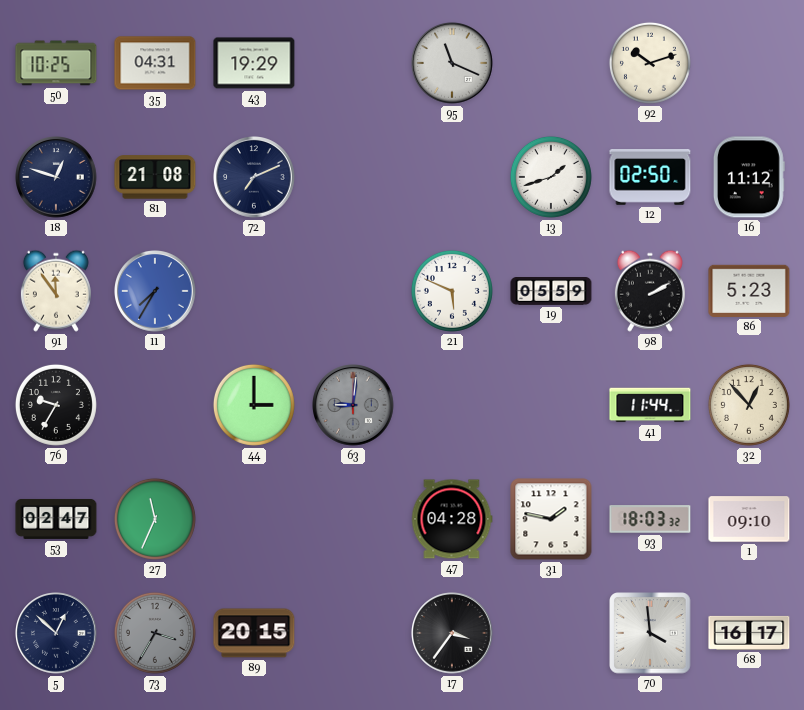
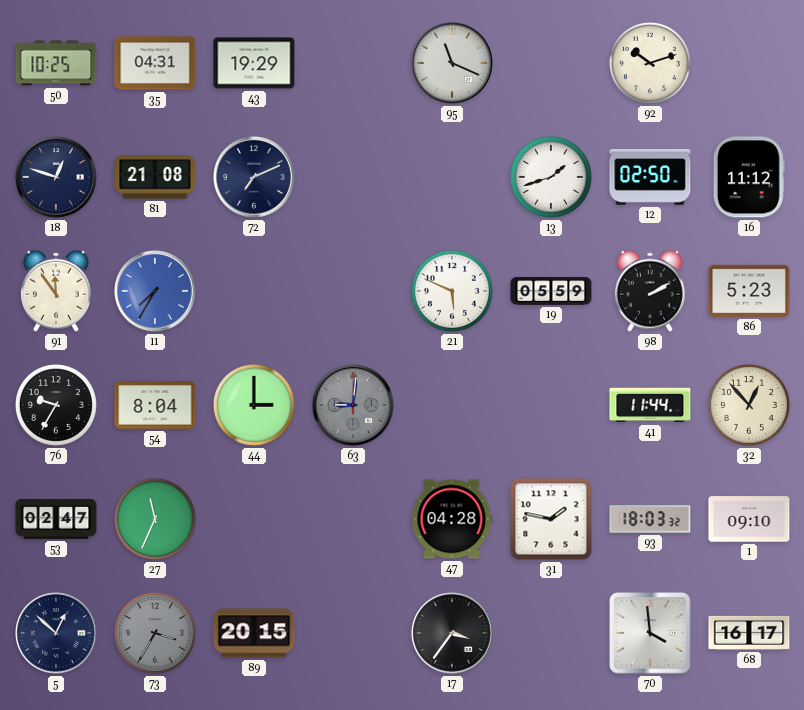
54: none -> 8:04 (155, 405)
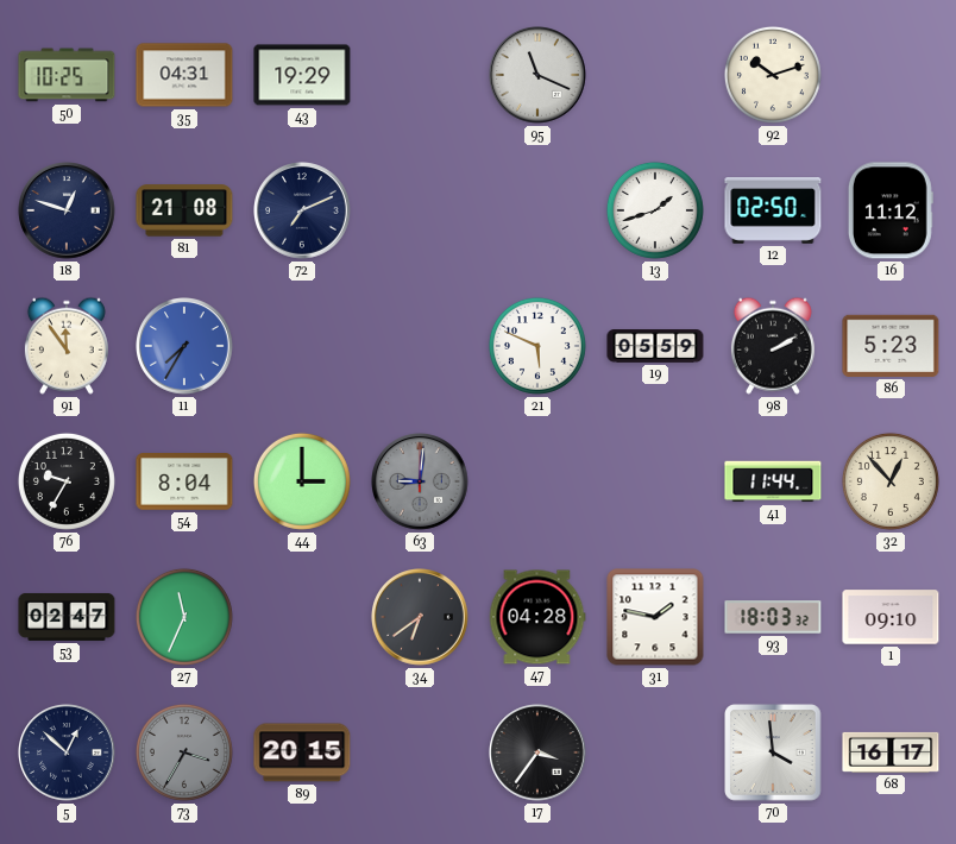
34: none -> 6:39 (420, 617)
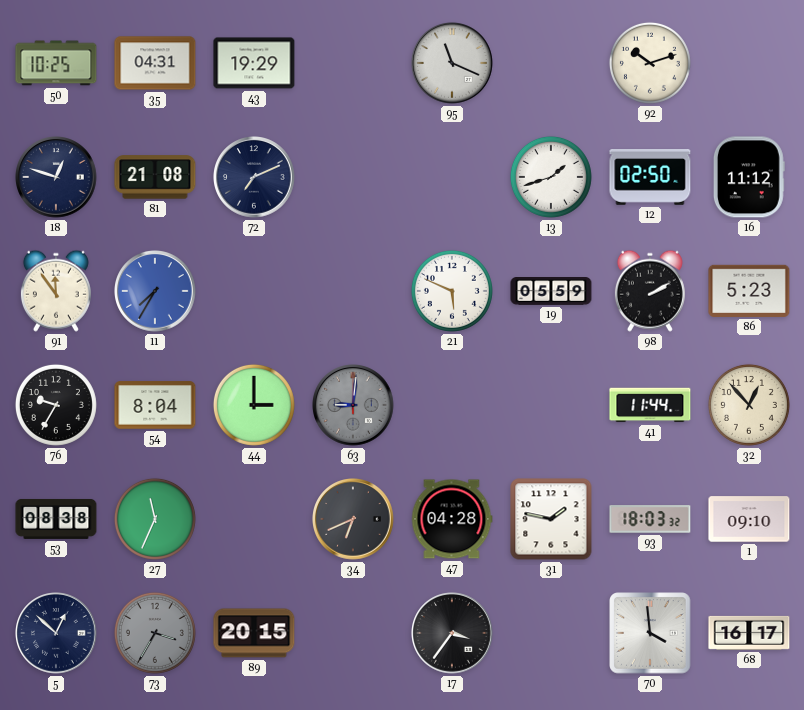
53: 02:47 -> 08:38 (56, 519)
34: 6:39 -> 6:41 (353, 519)
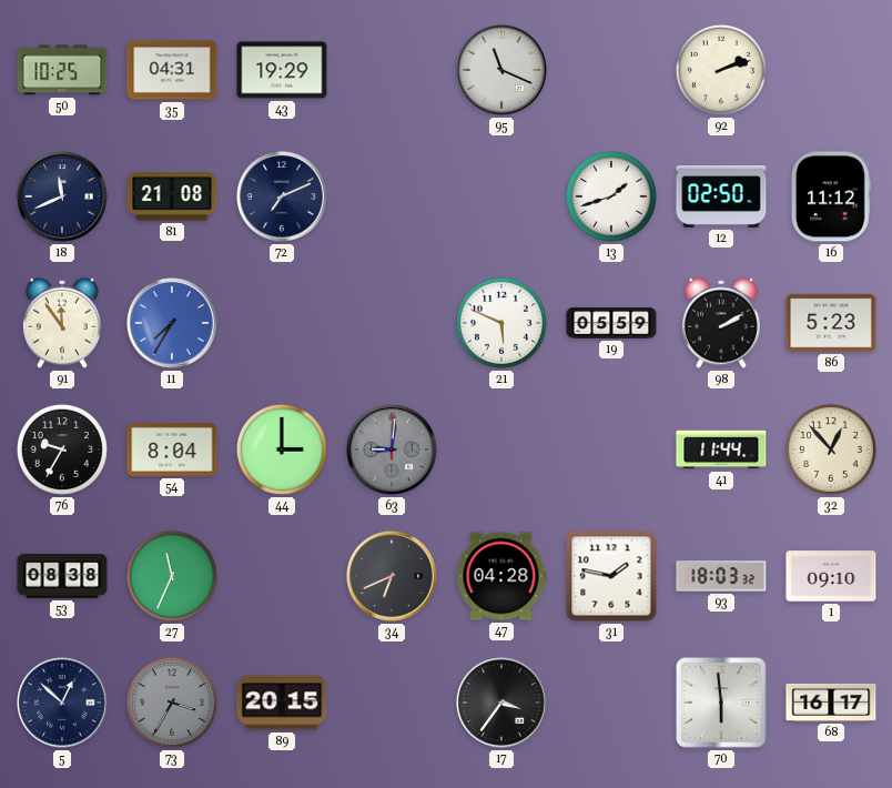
92: 10:12 -> 2:12 (721, 70)
18: 12:48 -> 11:41 (62, 196)
70: 3:59 -> 5:59 (721, 703)
